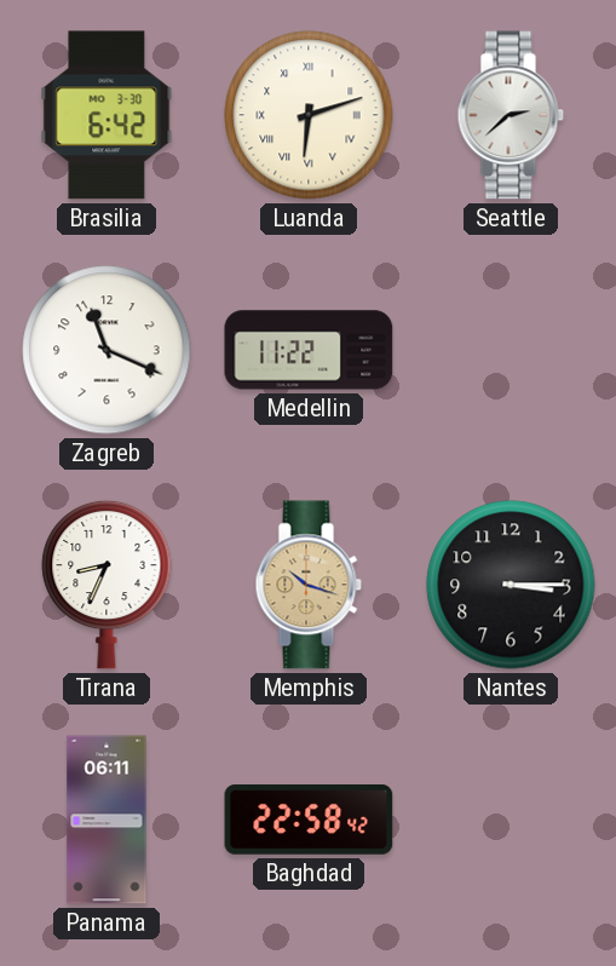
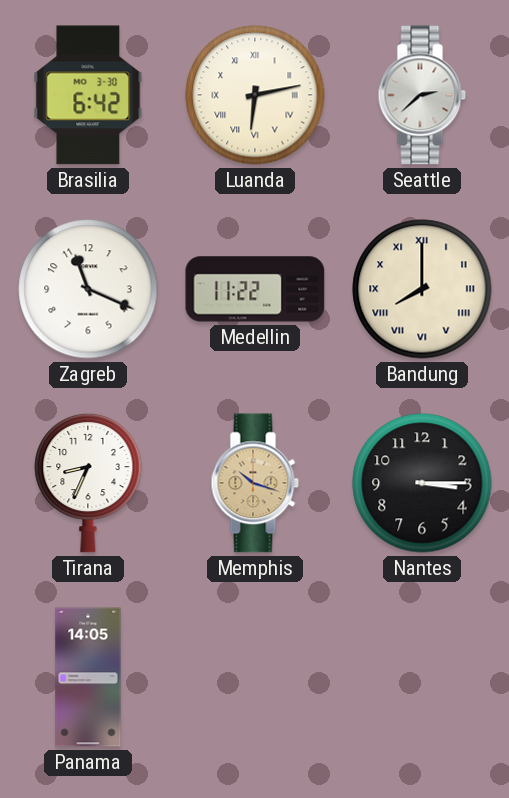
Luanda: 6:12 -> 6:13 (255, 95)
Bandung: none -> 8:00 (422, 289)
Panama: 06:11 -> 14:05 (88, 677)
Baghdad: 22:58 -> none (309, 820)
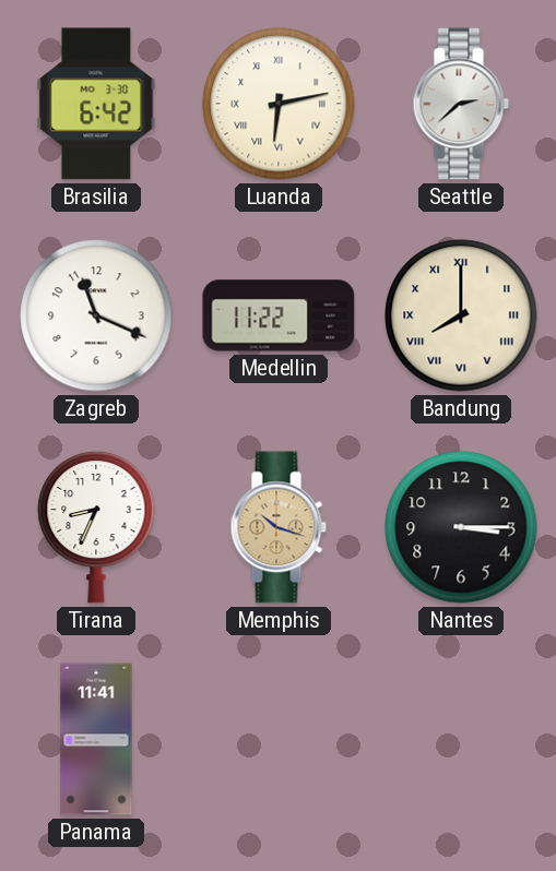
Panama: 14:05 -> 11:41 (96, 739)
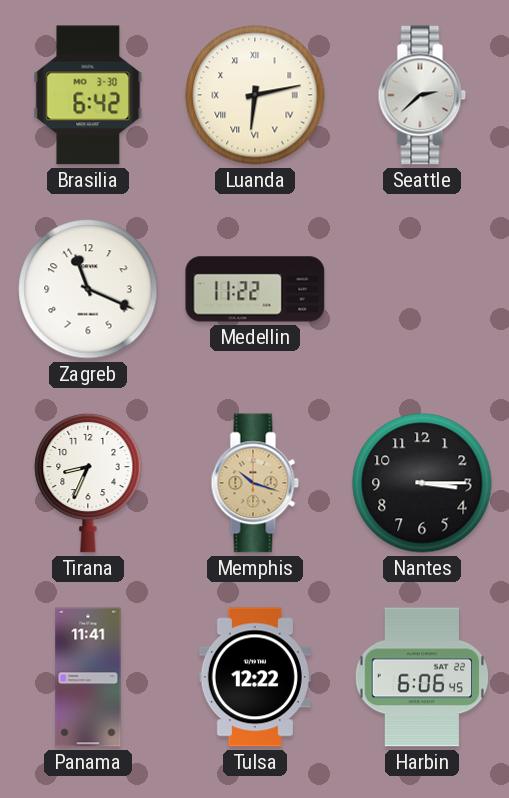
Bandung: 8:00 -> none (461, 315)
Tulsa: none -> 12:22 (255, 677)
Harbin: none -> 6:06 (422, 677)
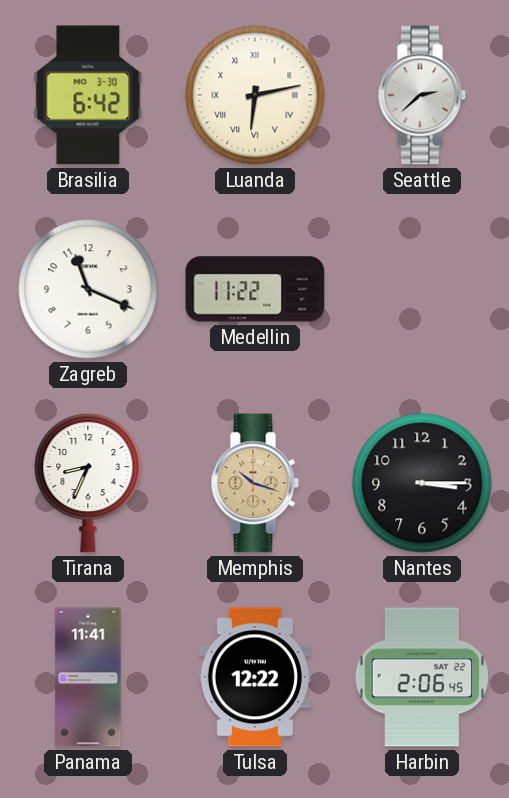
Harbin: 6:06 -> 2:06 (422, 677)
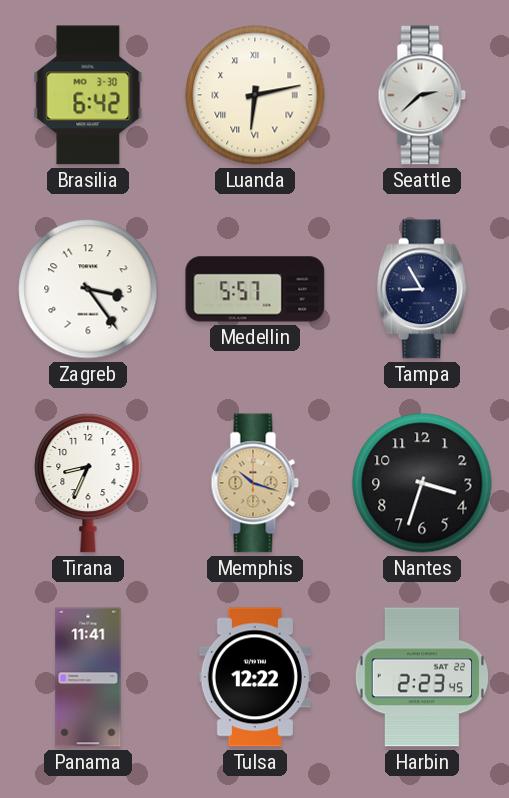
Zagreb: 11:19 -> 3:24 (88, 289)
Medellin: 11:22 -> 5:57 (255, 289)
Tampa: none -> 8:55 (422, 289)
Nantes: 3:15 -> 3:33 (422, 483)
Harbin: 2:06 -> 2:23 (422, 677)
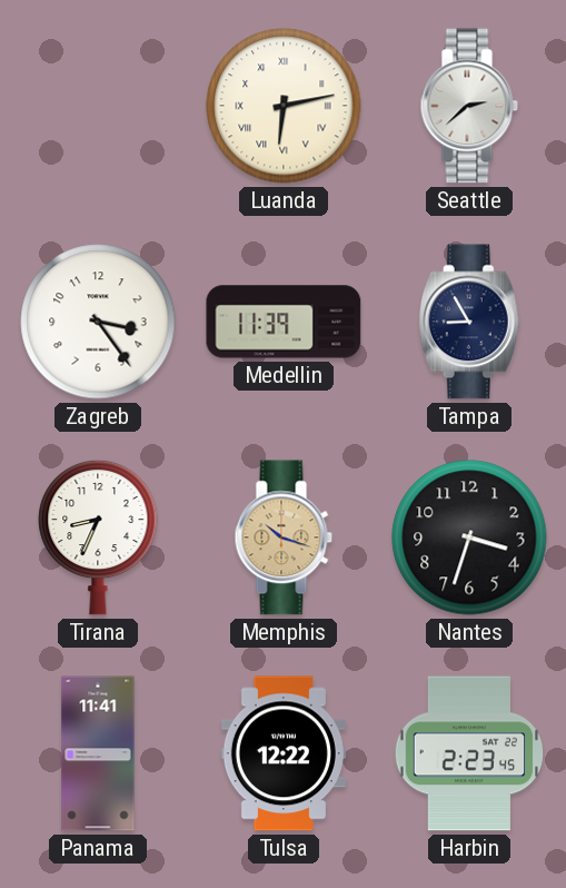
Brasilia: 6:42 -> none (88, 95)
Medellin: 5:57 -> 11:39 (284, 322)
